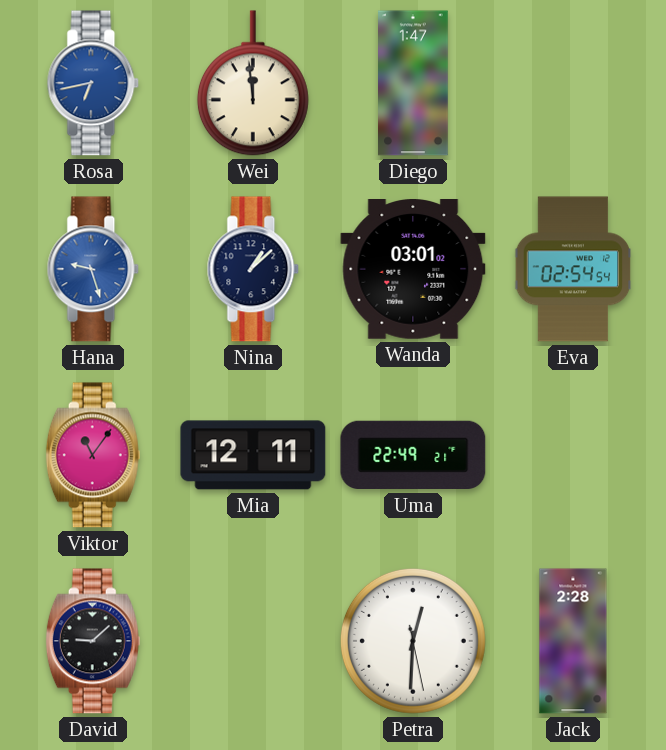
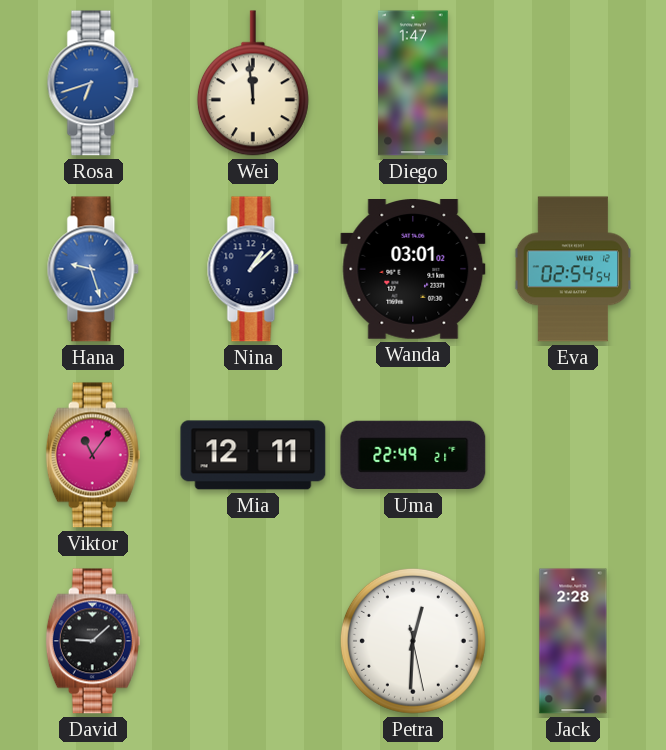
Rosa: 6:43 -> 6:42 (93, 83)
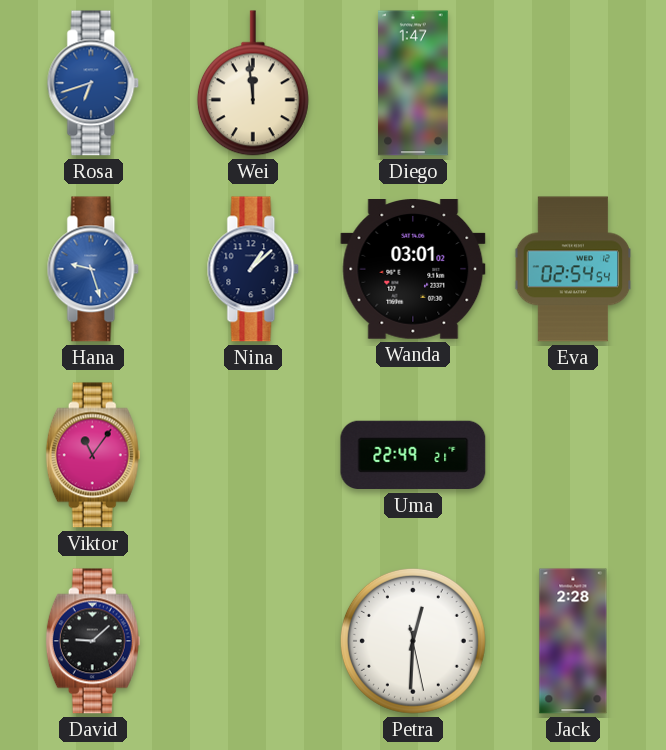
Mia: 12:11 -> none (253, 455)
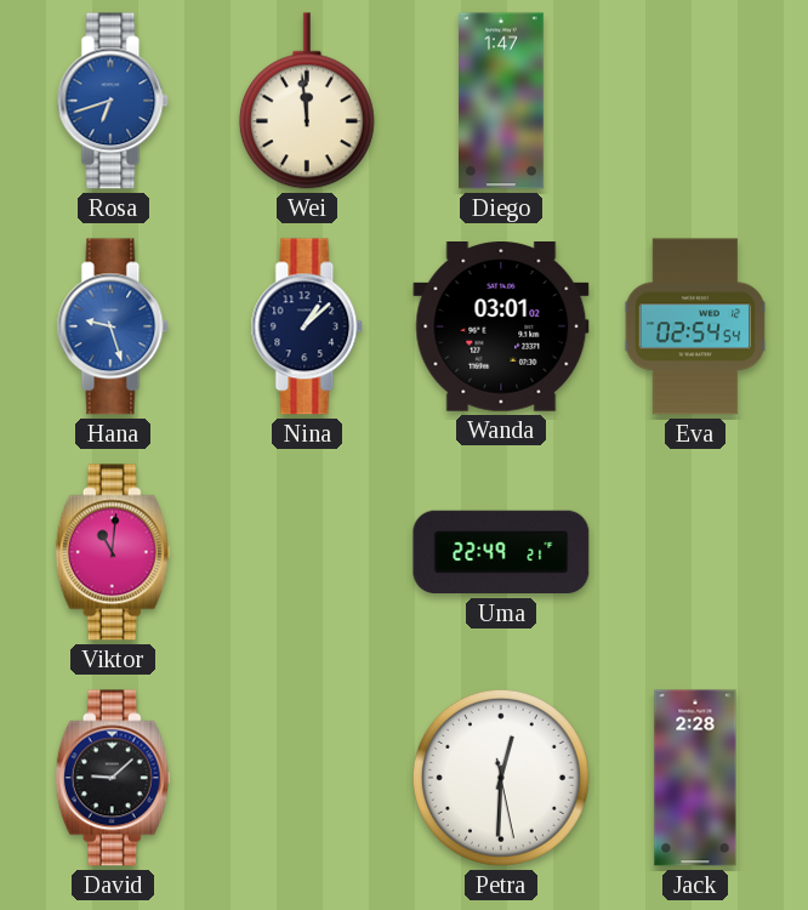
Viktor: 11:06 -> 11:01 (113, 552)
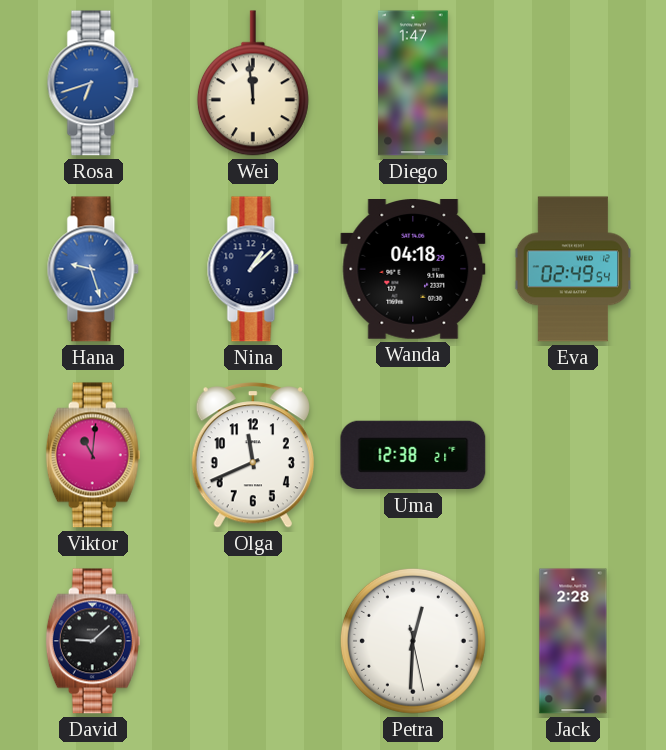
Wanda: 03:01 -> 04:18 (413, 270)
Eva: 02:54 -> 02:49 (573, 269)
Olga: none -> 11:41 (253, 455)
Uma: 22:49 -> 12:38 (413, 455)
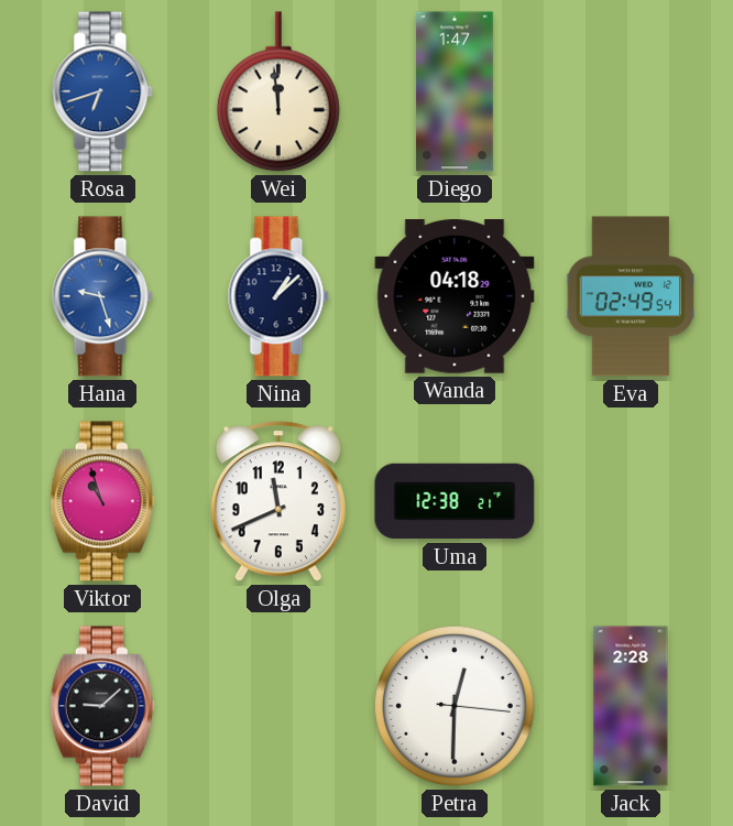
Viktor: 11:01 -> 10:57 (102, 501)
Petra: 12:30:28 -> 12:30:16 (455, 706)
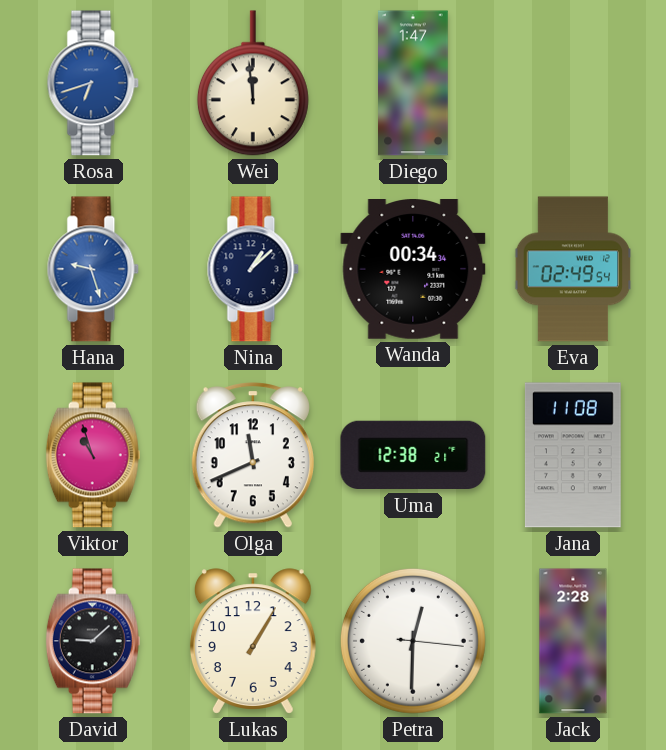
Wanda: 04:18 -> 00:34 (413, 270)
Jana: none -> 11:08 (573, 455)
Lukas: none -> 1:05 (253, 641)
